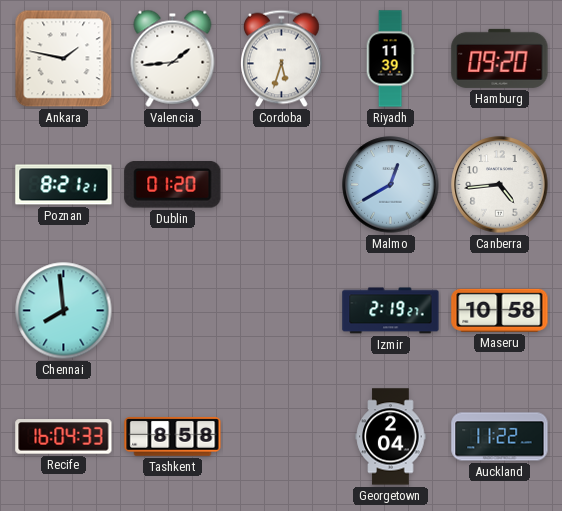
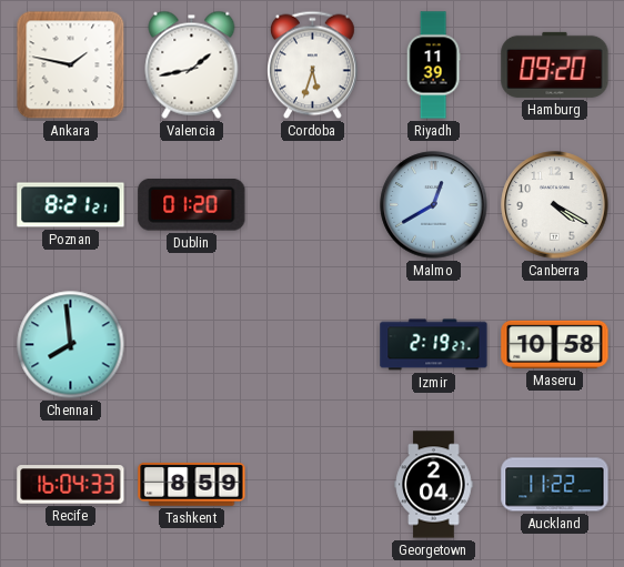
Valencia: 1:44 -> 1:43 (192, 64)
Canberra: 4:44 -> 4:20 (555, 205)
Tashkent: 8:58 -> 8:59 (192, 485)
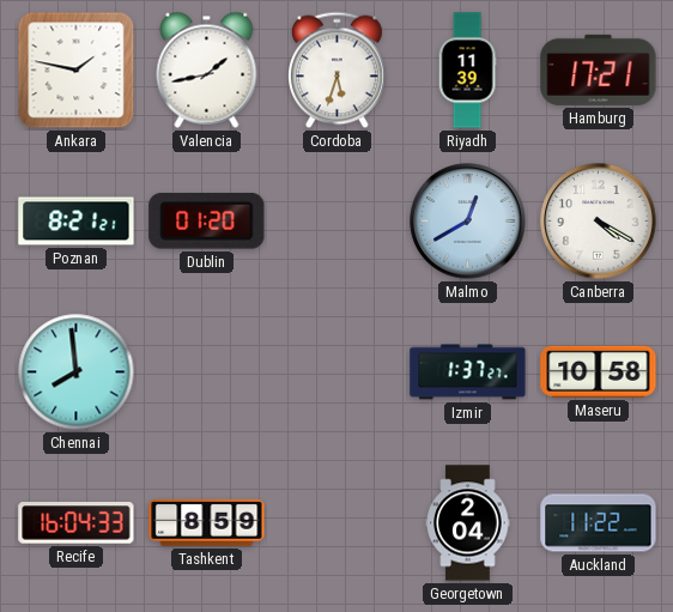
Hamburg: 09:20 -> 17:21 (599, 69)
Izmir: 2:19 -> 1:37 (468, 372)
